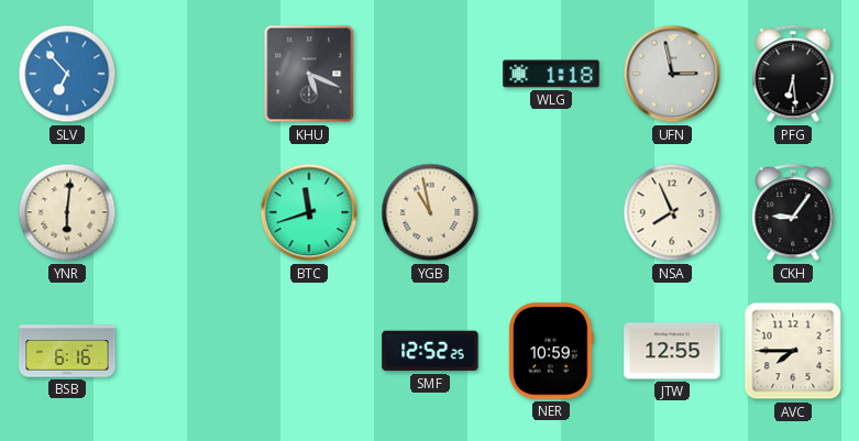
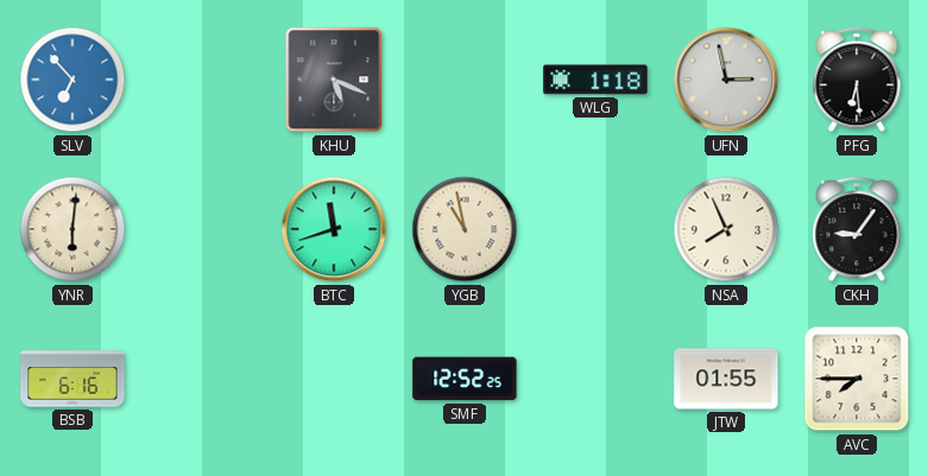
NER: 10:59 -> none (551, 351)
JTW: 12:55 -> 01:55 (726, 379)
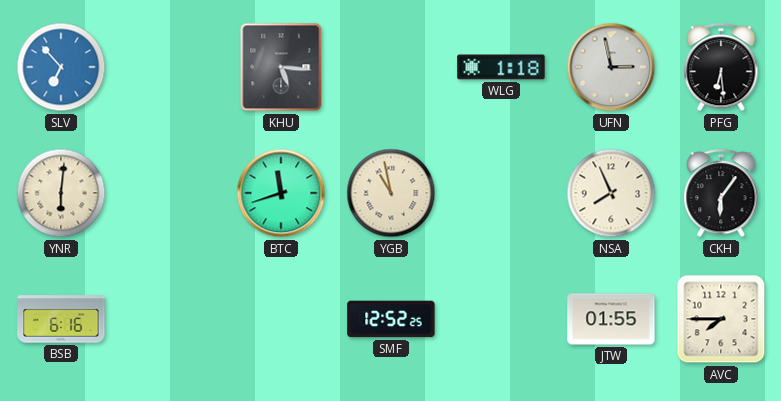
KHU: 5:19 -> 5:16 (281, 67)
CKH: 9:06 -> 6:06 (721, 194)
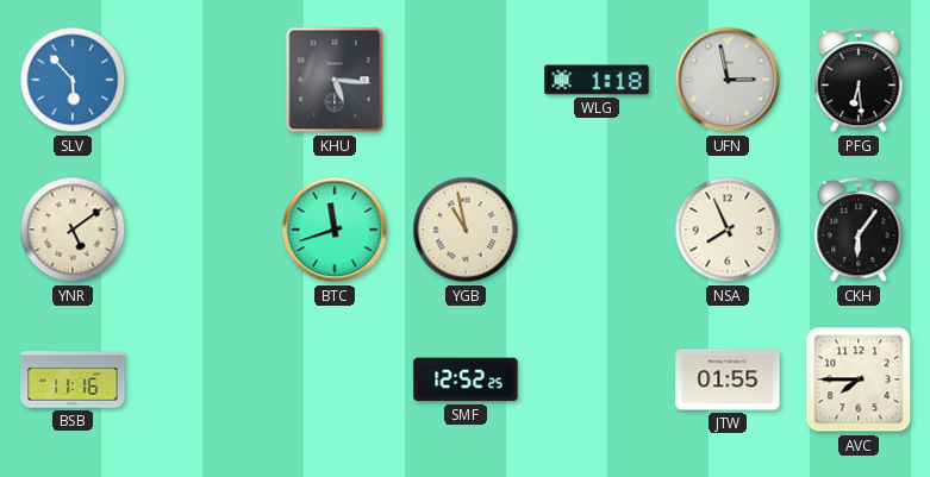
SLV: 6:53 -> 5:53 (73, 80)
YNR: 6:01 -> 5:09 (73, 230)
BSB: 6:16 -> 11:16 (73, 379)
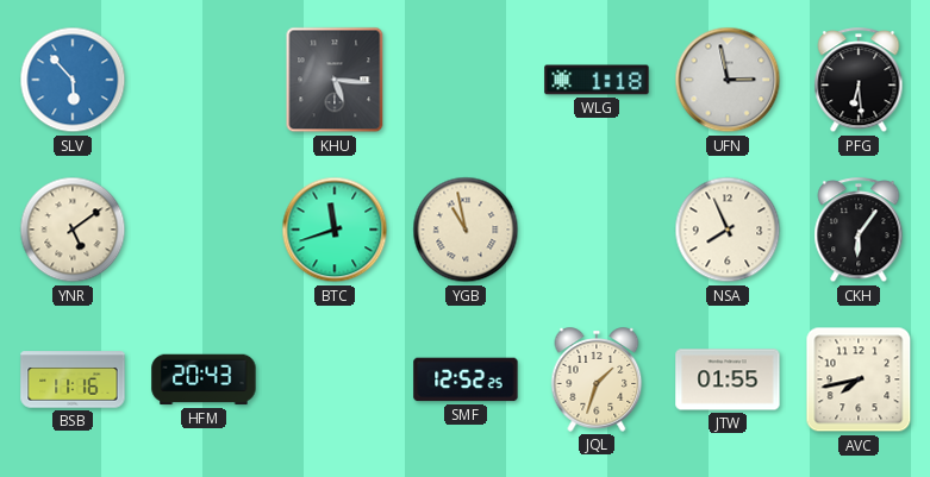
HFM: none -> 20:43 (204, 379)
JQL: none -> 1:33 (597, 379)
AVC: 7:45 -> 7:43 (859, 379)
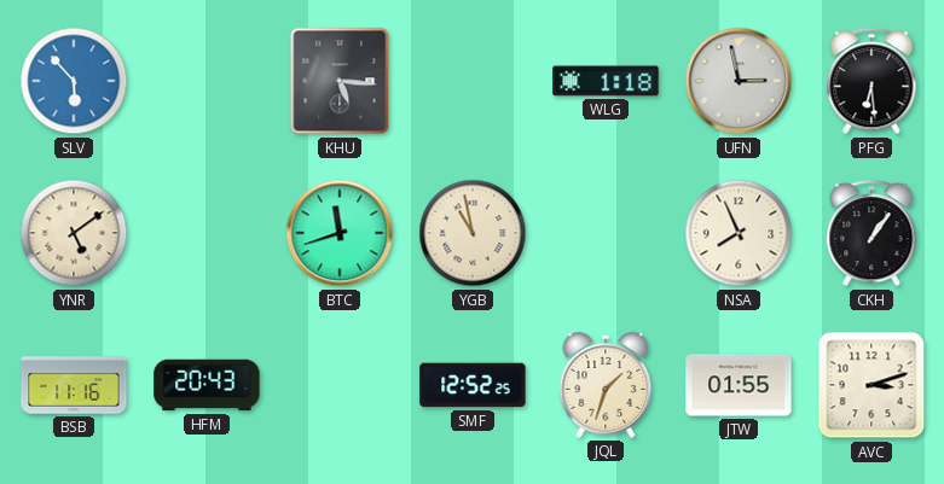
CKH: 6:06 -> 1:06 (871, 234)
AVC: 7:43 -> 3:12 (871, 385)
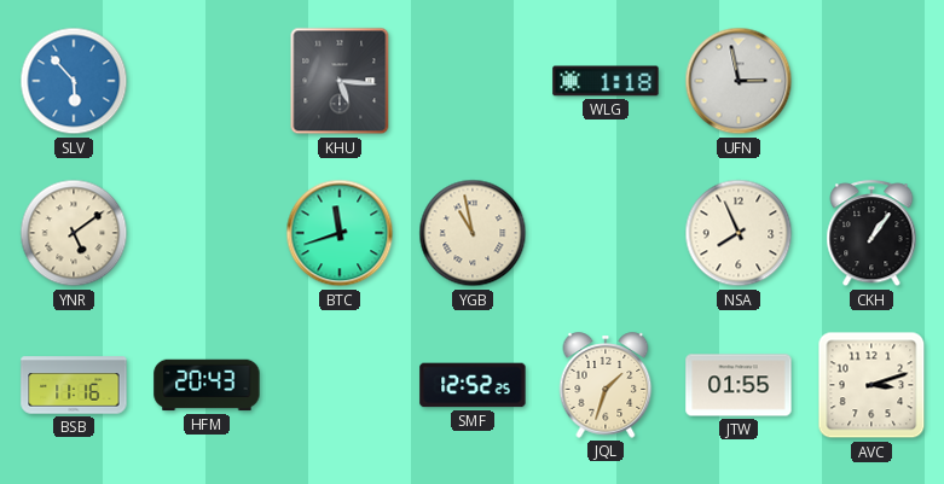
PFG: 6:29 -> none (871, 82)
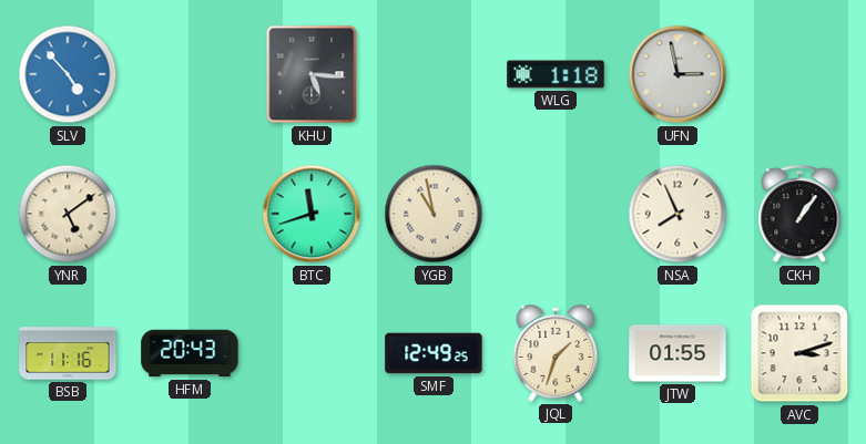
SLV: 5:53 -> 4:53 (68, 74)
SMF: 12:52 -> 12:49 (434, 353)
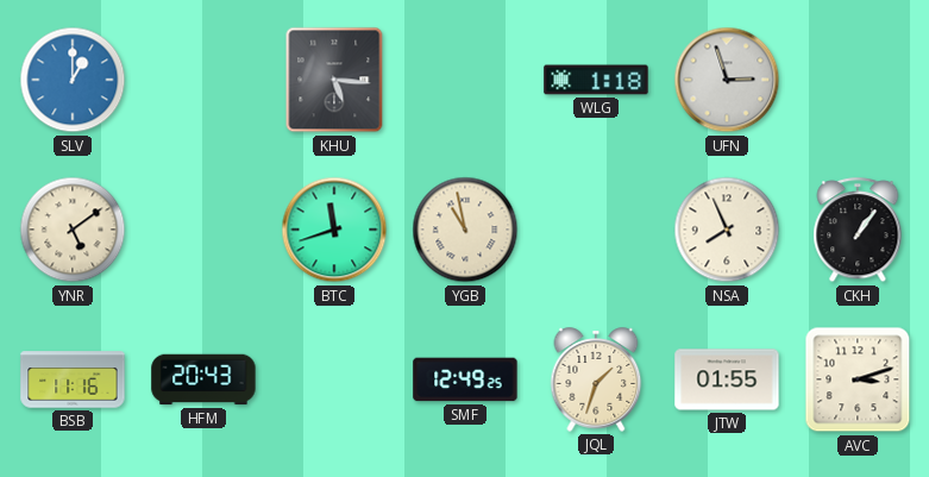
SLV: 4:53 -> 1:00 (73, 80)
UFN: 2:58 -> 2:57 (727, 80)
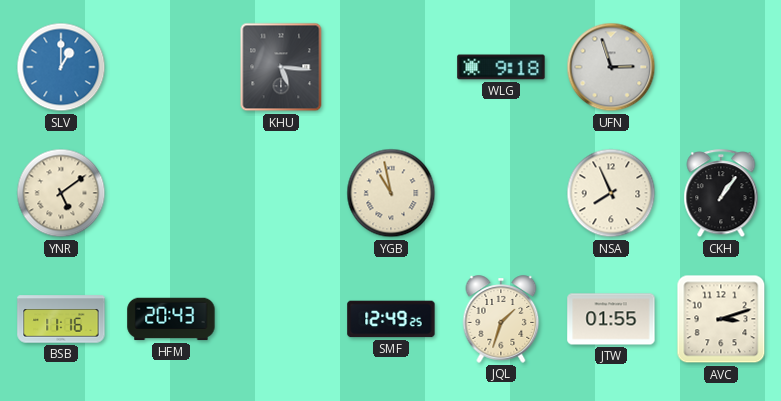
WLG: 1:18 -> 9:18 (501, 67)
BTC: 11:42 -> none (334, 230)
